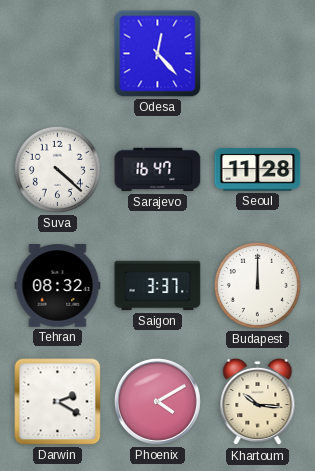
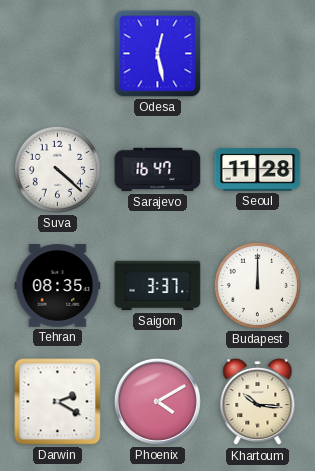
Odesa: 12:23 -> 12:28 (158, 54)
Tehran: 08:32 -> 08:35 (58, 286)
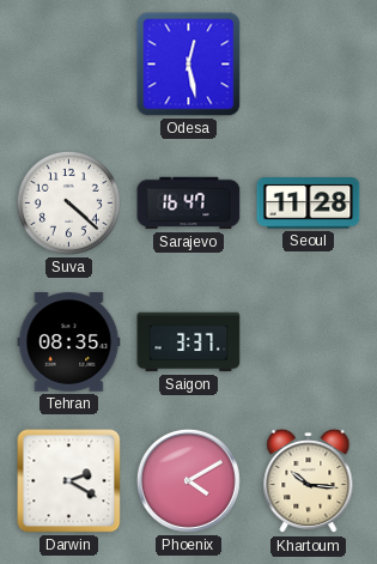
Budapest: 12:00 -> none (257, 285)
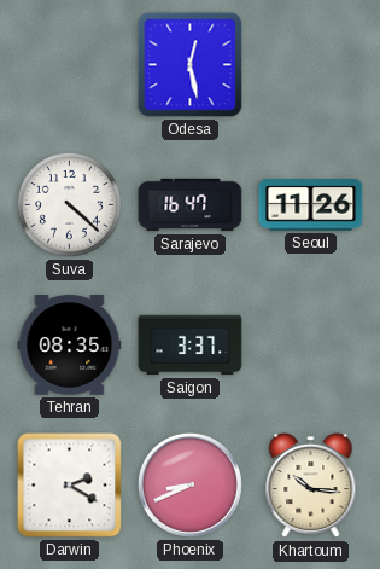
Seoul: 11:28 -> 11:26 (311, 205)
Phoenix: 4:10 -> 8:41 (189, 484)
